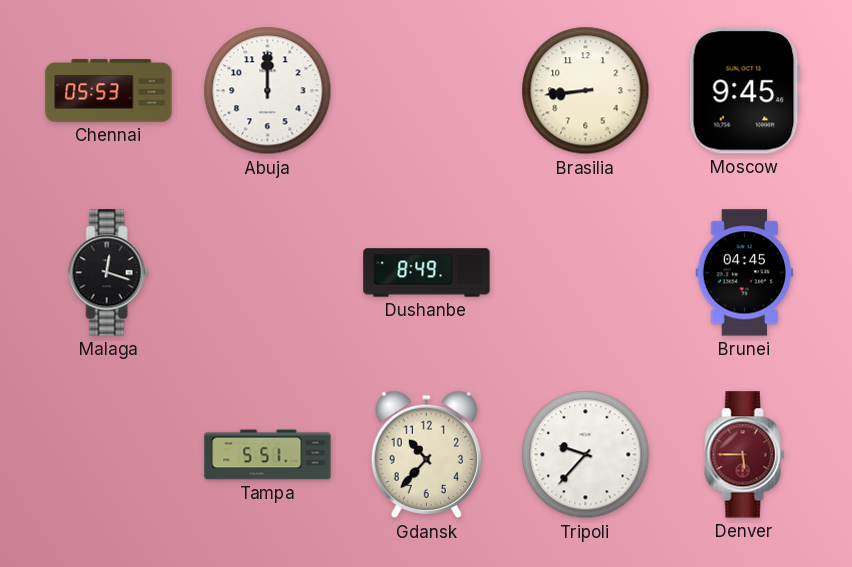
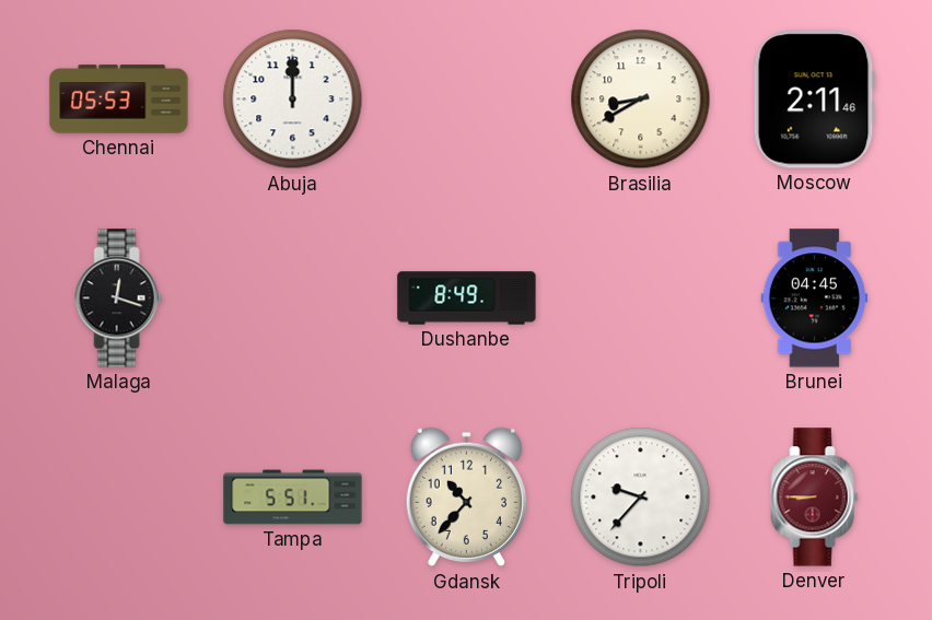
Brasilia: 8:44 -> 8:40 (641, 100)
Moscow: 9:45 -> 2:11 (814, 100)
Denver: 5:45 -> 8:45 (815, 498)
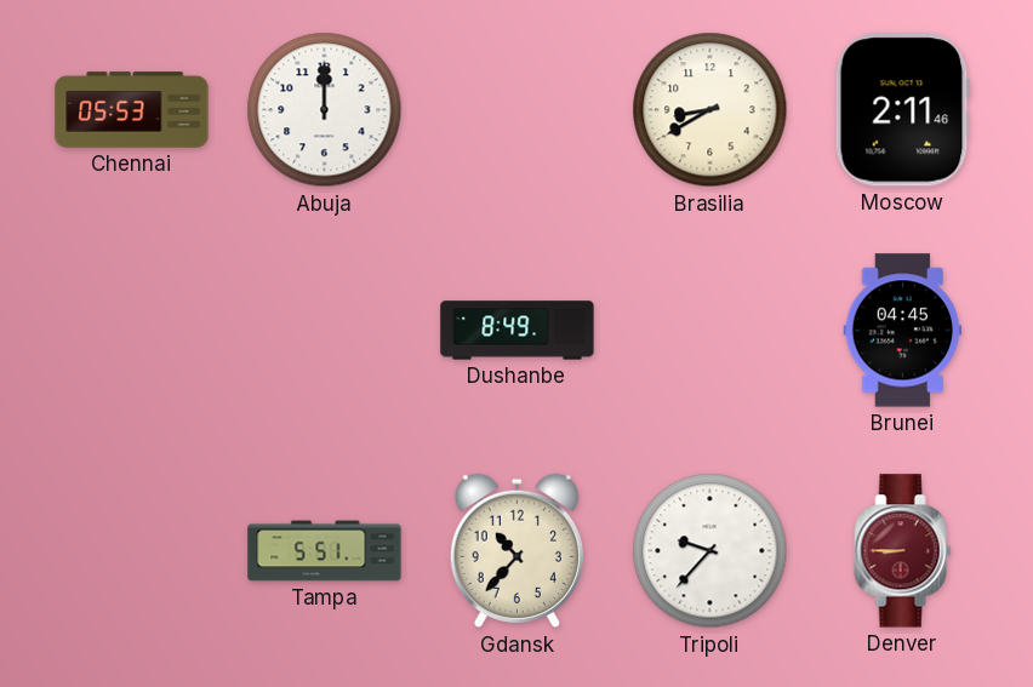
Malaga: 12:18 -> none (119, 299)
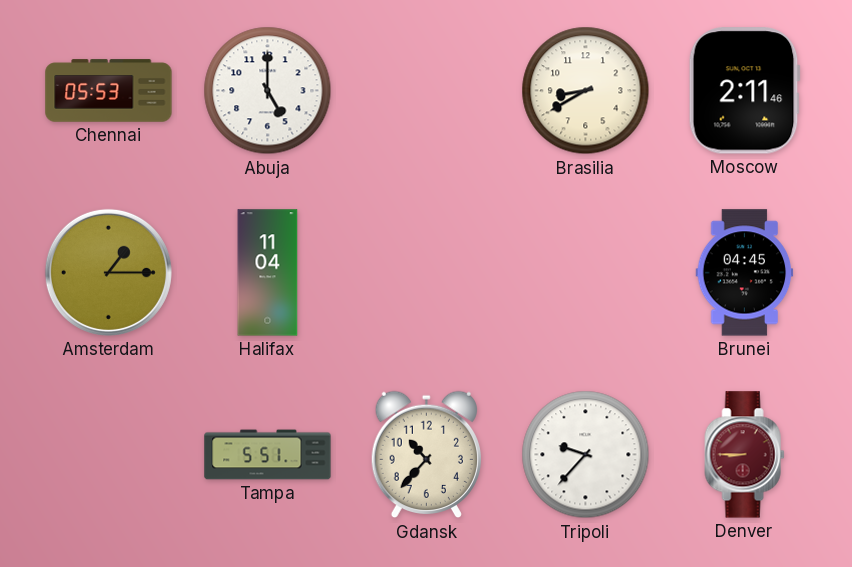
Abuja: 12:00 -> 5:00 (268, 91)
Amsterdam: none -> 1:15 (108, 272)
Halifax: none -> 11:04 (268, 273)
Dushanbe: 8:49 -> none (518, 331)
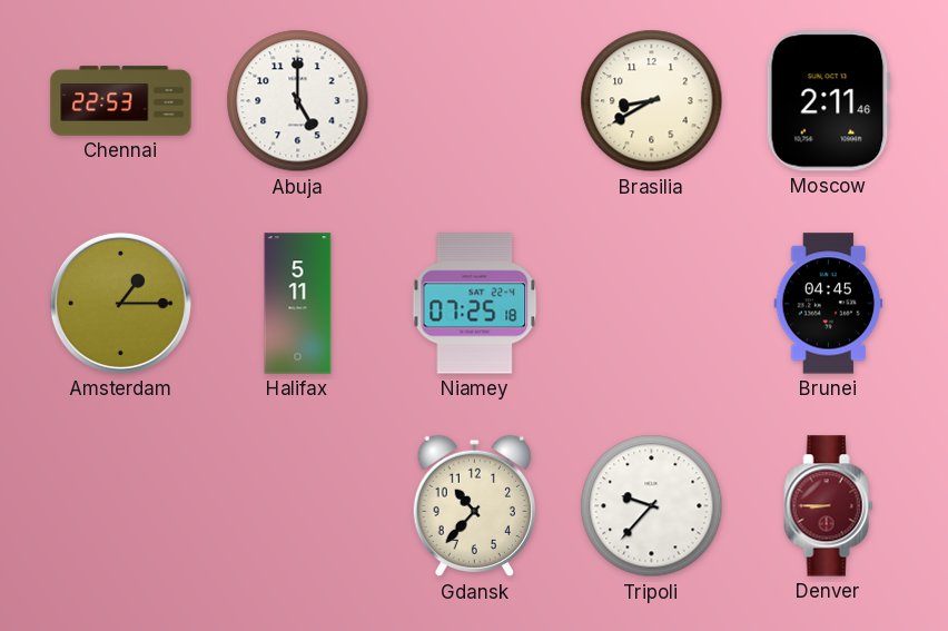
Chennai: 05:53 -> 22:53 (121, 101)
Halifax: 11:04 -> 5:11 (298, 304)
Niamey: none -> 07:25 (475, 304)
Tampa: 5:51 -> none (268, 455)
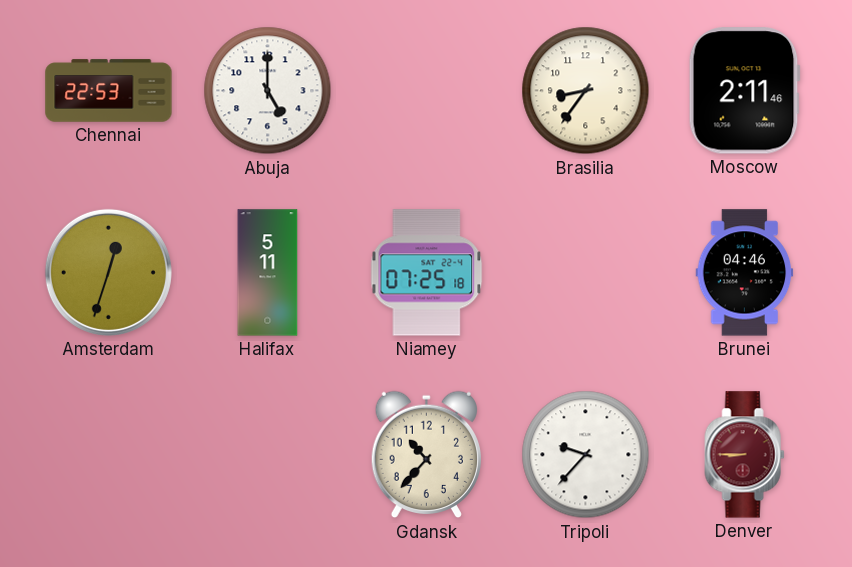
Brasilia: 8:40 -> 8:36 (586, 91)
Amsterdam: 1:15 -> 12:33 (108, 272)
Brunei: 04:45 -> 04:46 (745, 273)
